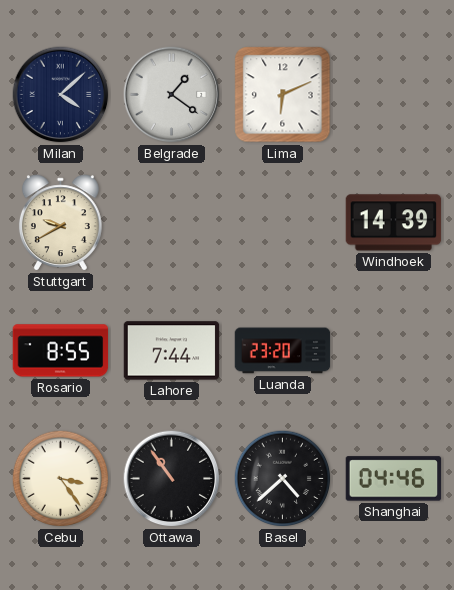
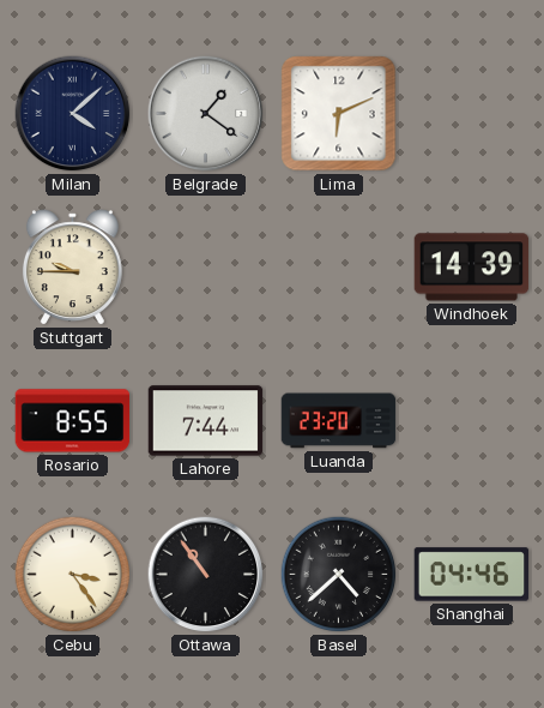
Stuttgart: 9:40 -> 9:45 (72, 268)
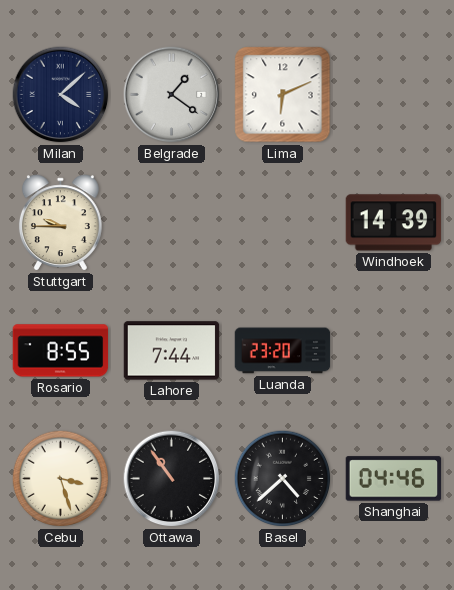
Cebu: 3:24 -> 3:27 (61, 479)
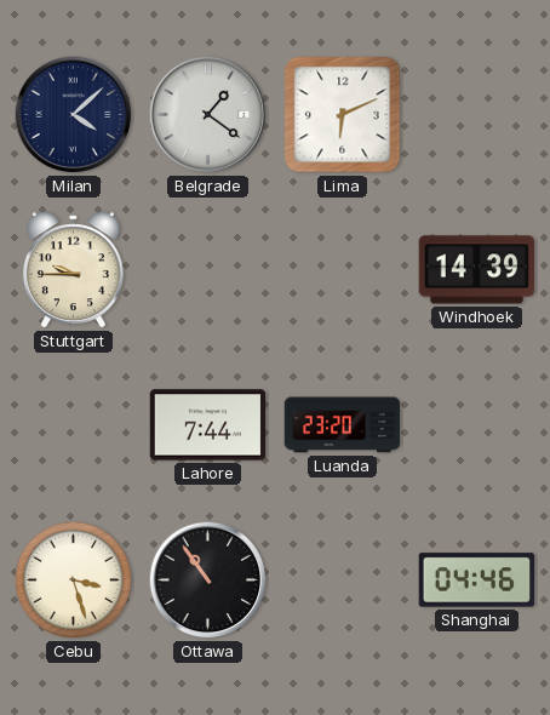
Rosario: 8:55 -> none (61, 351)
Basel: 4:38 -> none (283, 479)
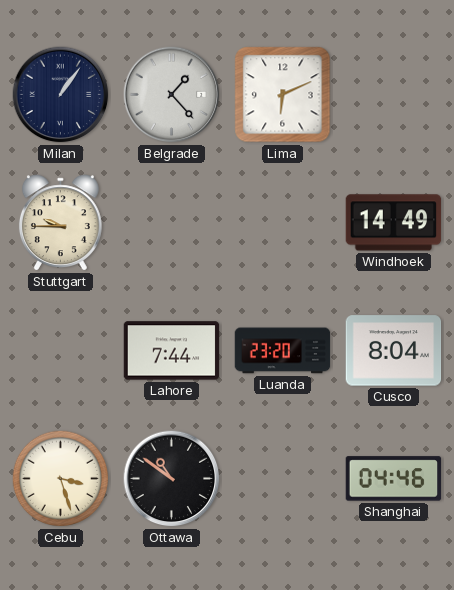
Milan: 4:08 -> 1:06 (61, 95)
Belgrade: 1:21 -> 1:23 (172, 95)
Windhoek: 14:39 -> 14:49 (394, 223)
Cusco: none -> 8:04 (394, 351)
Ottawa: 10:54 -> 10:51 (172, 479)
